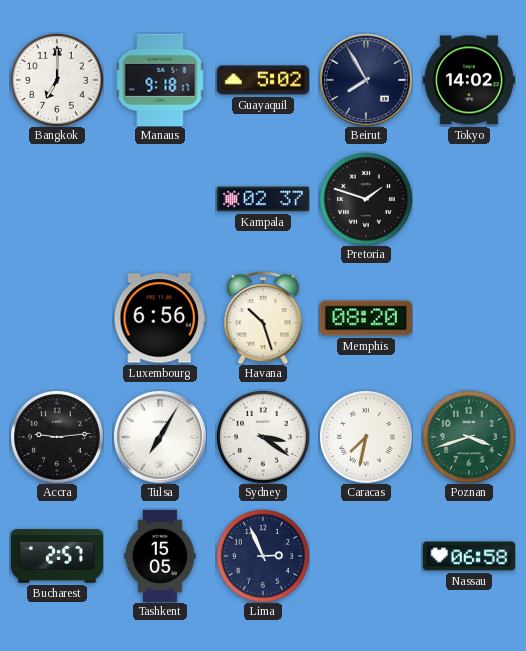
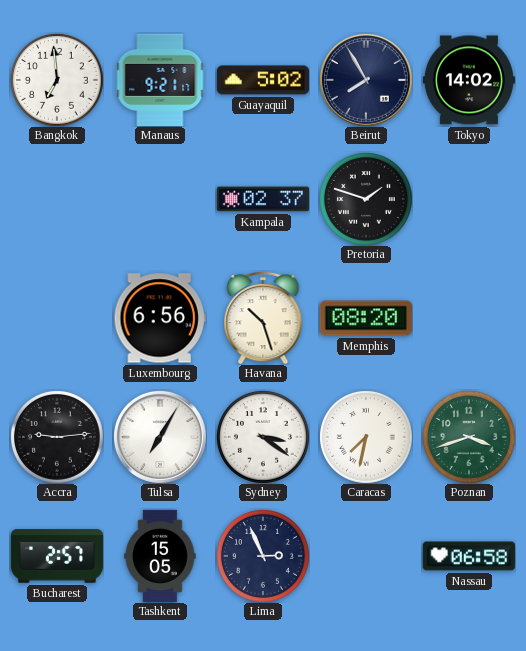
Bangkok: 7:00 -> 6:59 (57, 80)
Manaus: 9:18 -> 9:21 (160, 80)
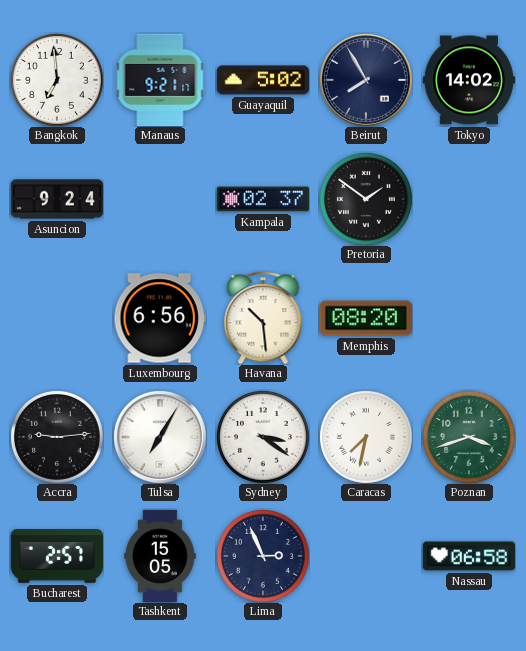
Asuncion: none -> 9:24 (57, 199)
Pretoria: 1:48 -> 1:51 (366, 199)
Havana: 10:27 -> 10:29 (263, 318)
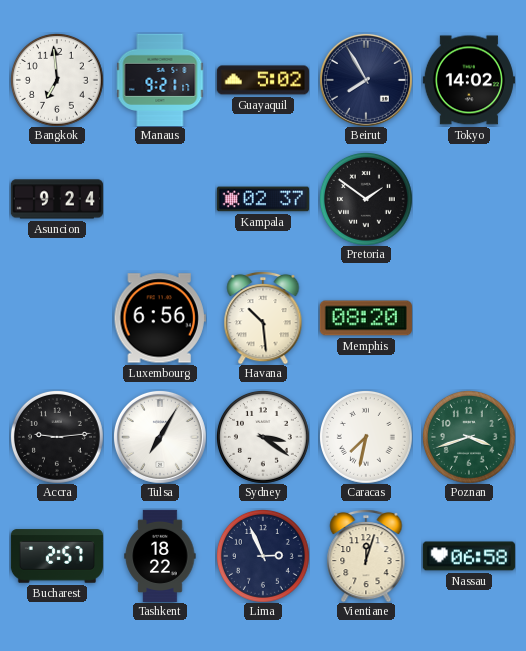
Tashkent: 15:05 -> 18:22 (160, 556)
Vientiane: none -> 12:03 (366, 556)
